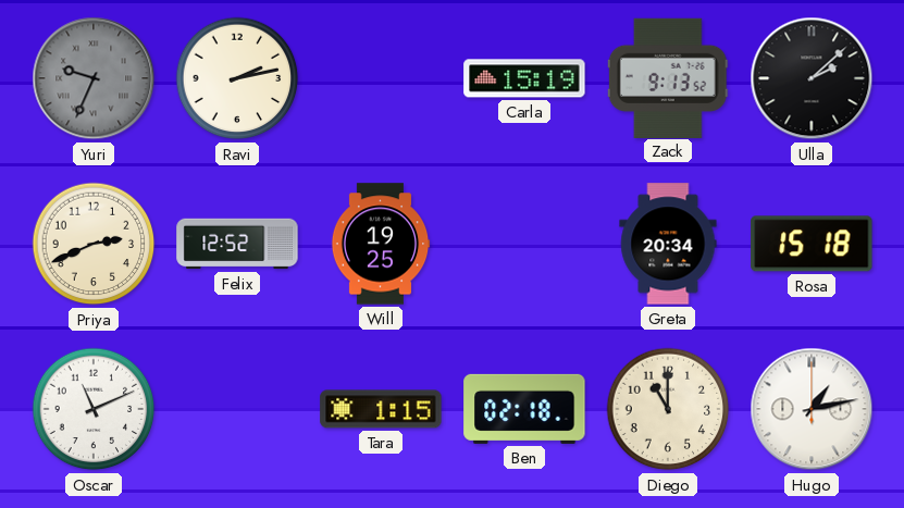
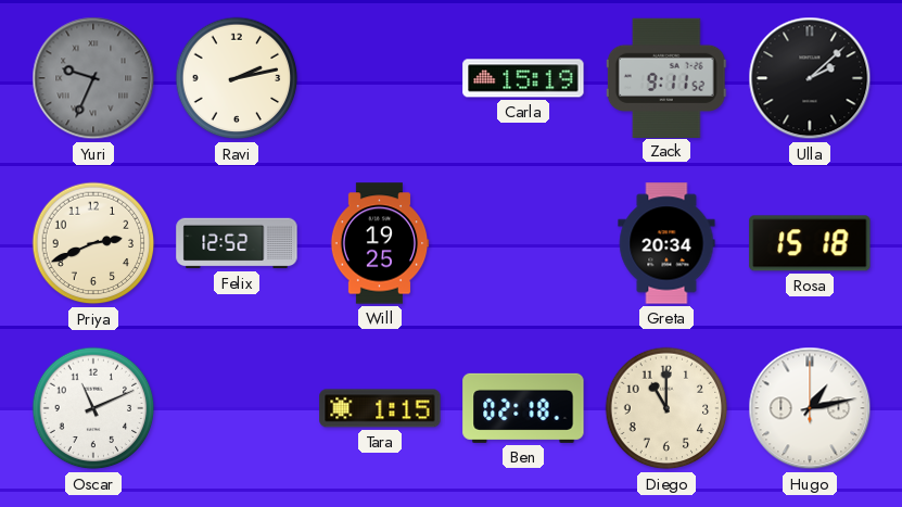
Zack: 9:13 -> 9:11 (666, 77)
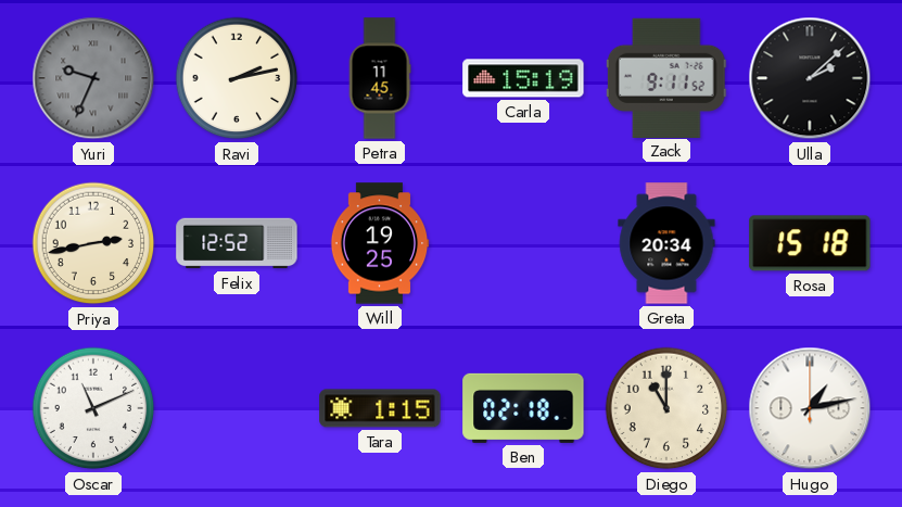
Petra: none -> 11:45 (380, 78)
Priya: 2:41 -> 2:43 (93, 243)
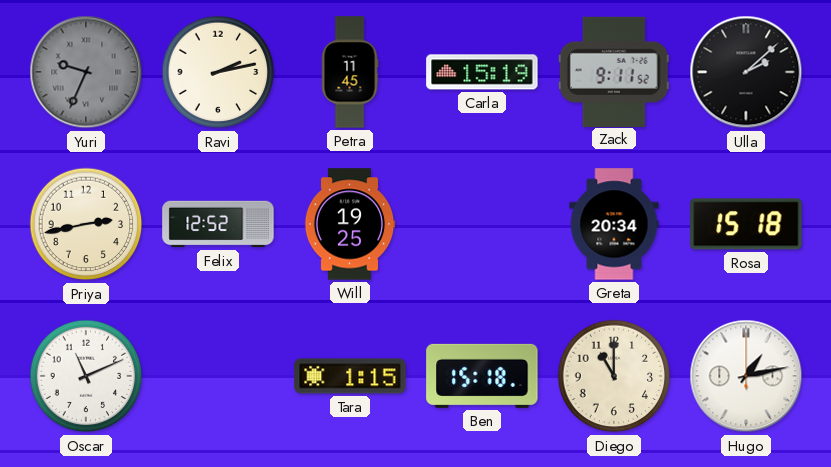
Ben: 02:18 -> 15:18 (482, 376)
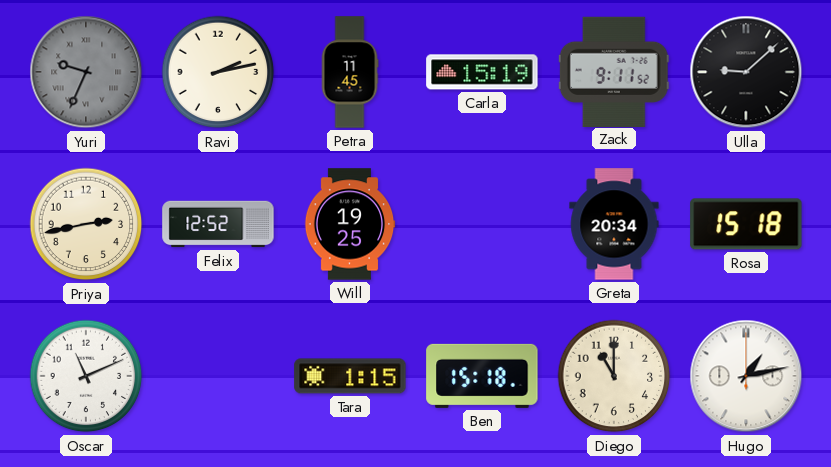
Ulla: 2:08 -> 9:08 (746, 72)
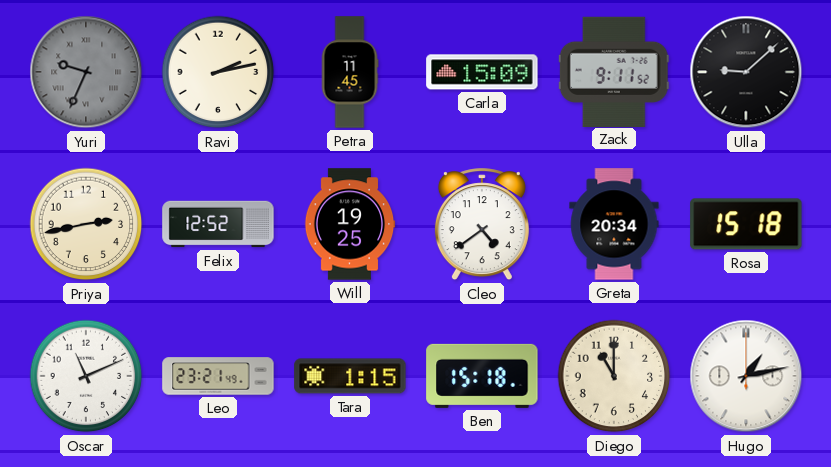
Carla: 15:19 -> 15:09 (482, 72)
Cleo: none -> 4:39 (482, 225)
Leo: none -> 23:21 (218, 376)
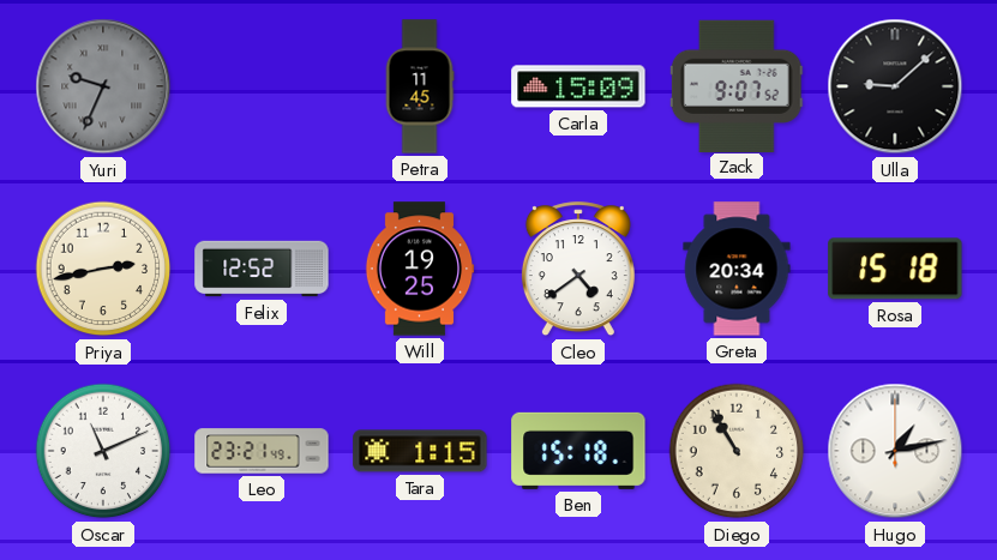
Ravi: 2:13 -> none (218, 72)
Zack: 9:11 -> 9:07 (737, 85)
Diego: 11:00 -> 10:55 (737, 451)
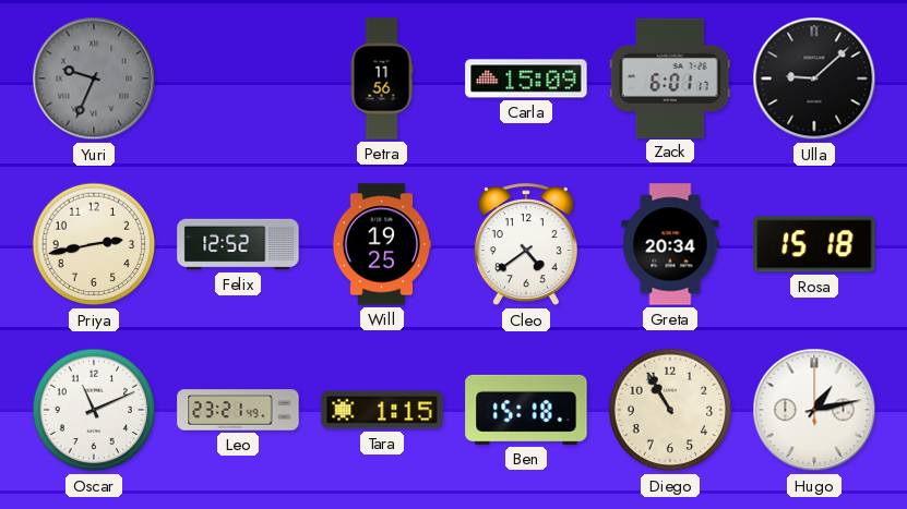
Petra: 11:45 -> 11:56 (382, 78)
Zack: 9:07 -> 6:01 (670, 77)
